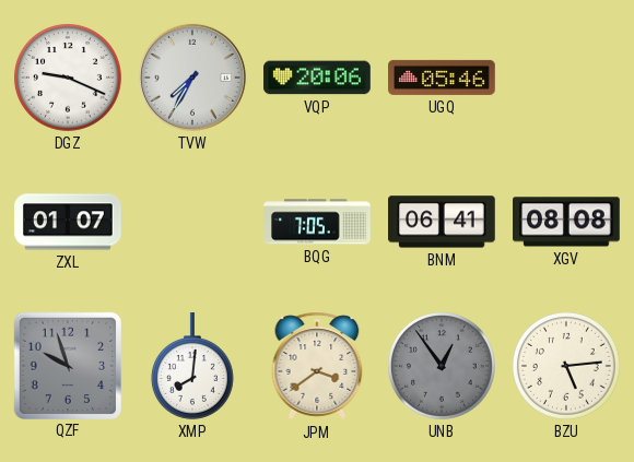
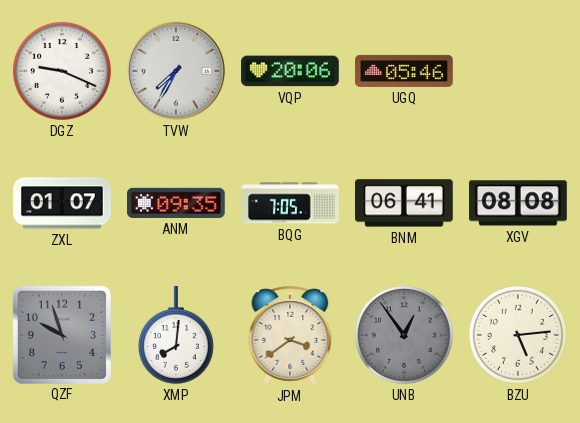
ANM: none -> 09:35 (177, 203)
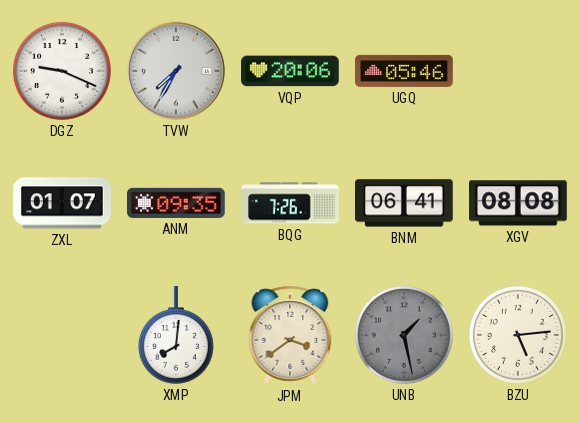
BQG: 7:05 -> 7:26 (290, 203)
QZF: 9:57 -> none (61, 334)
UNB: 12:54 -> 1:28 (404, 335)
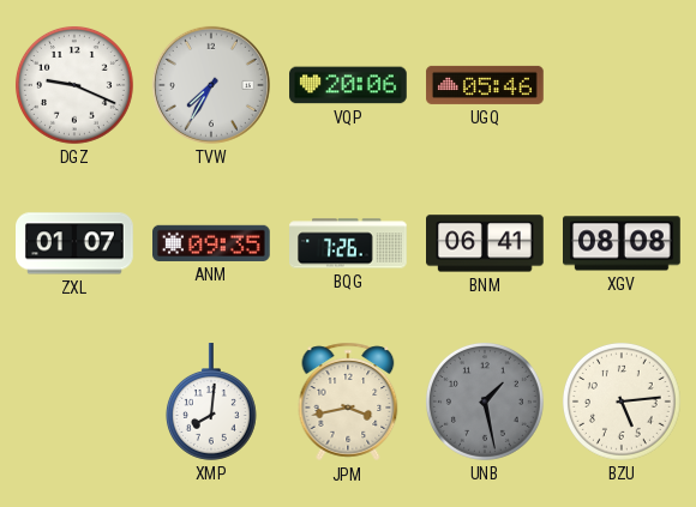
JPM: 3:39 -> 3:43 (348, 402)
